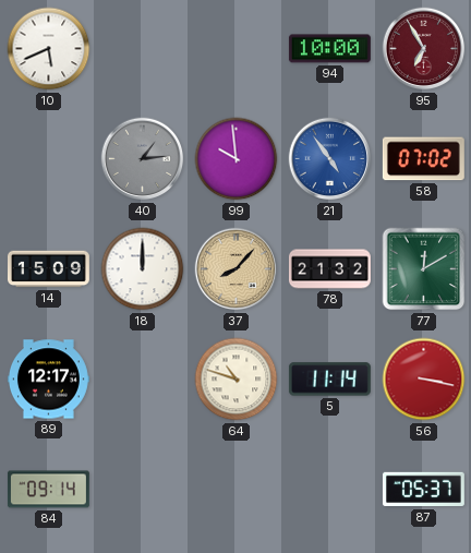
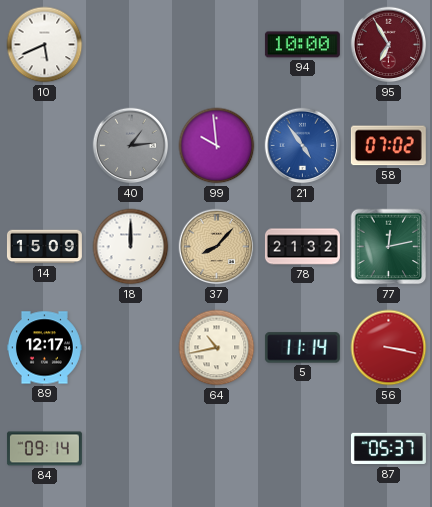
77: 12:10 -> 12:13 (389, 247)
64: 10:48 -> 10:43 (217, 348)
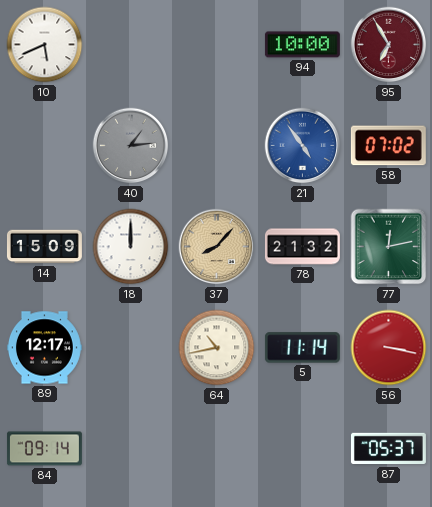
99: 9:59 -> none (217, 146)
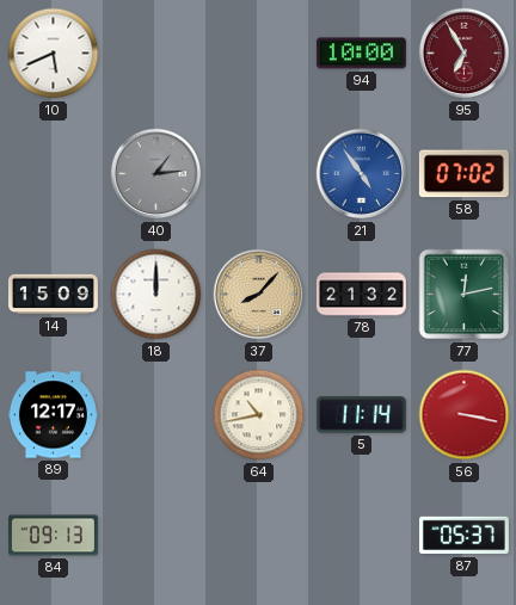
84: 09:14 -> 09:13 (53, 536)
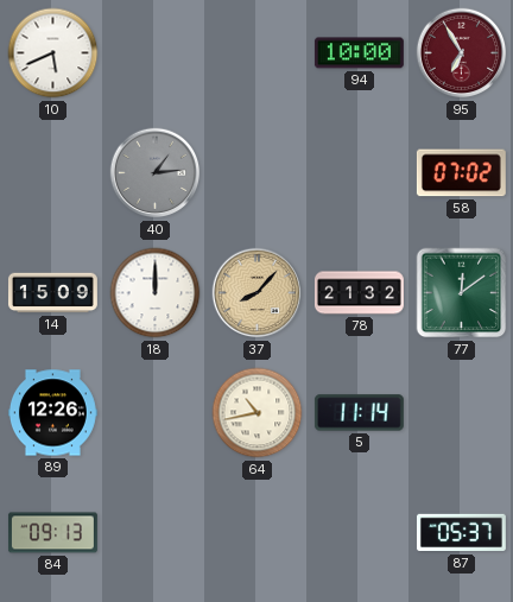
21: 4:54 -> none (362, 174)
77: 12:13 -> 12:09 (462, 293)
89: 12:17 -> 12:26 (52, 413)
56: 3:17 -> none (465, 415)
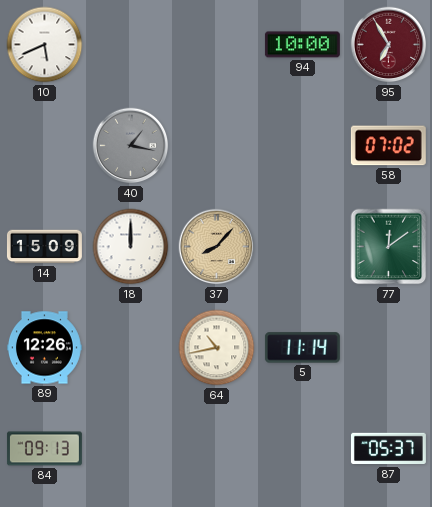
40: 1:14 -> 1:17 (131, 146)
78: 21:32 -> none (359, 293)
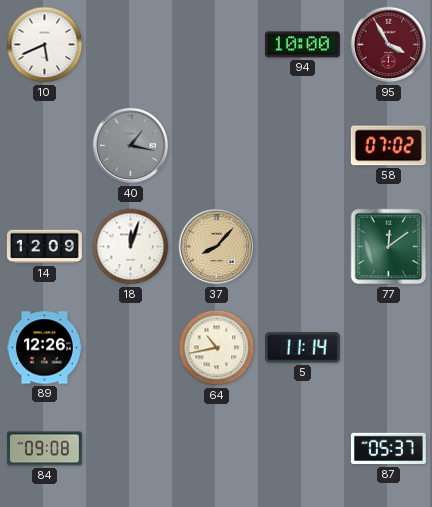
95: 6:55 -> 3:55 (389, 45)
14: 15:09 -> 12:09 (44, 247)
18: 12:00 -> 12:03 (131, 247)
84: 09:13 -> 09:08 (44, 449)
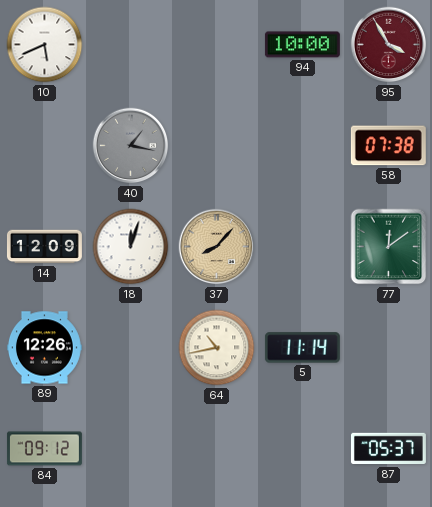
58: 07:02 -> 07:38 (388, 146)
84: 09:08 -> 09:12 (44, 449)
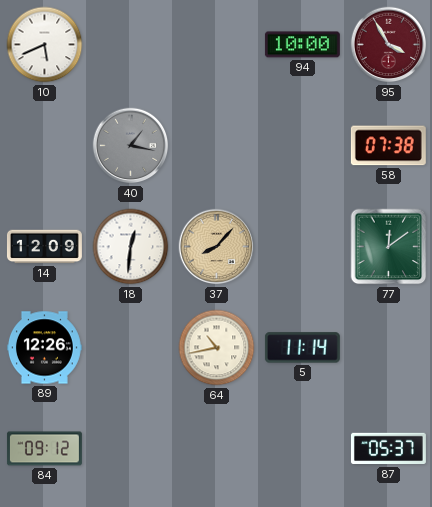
18: 12:03 -> 12:31 (131, 247)
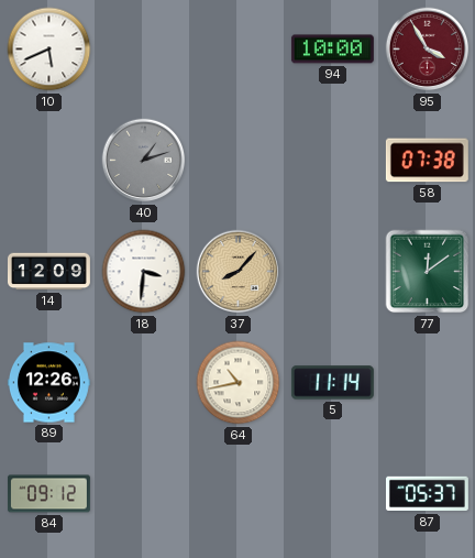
40: 1:17 -> 1:12 (144, 161)
18: 12:31 -> 3:31 (144, 272)
